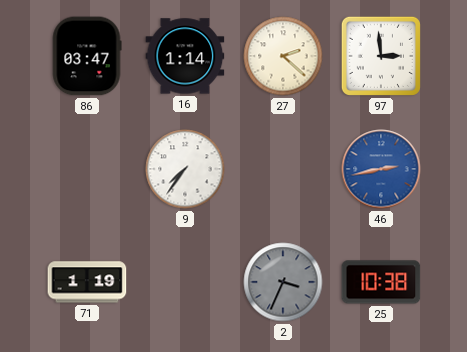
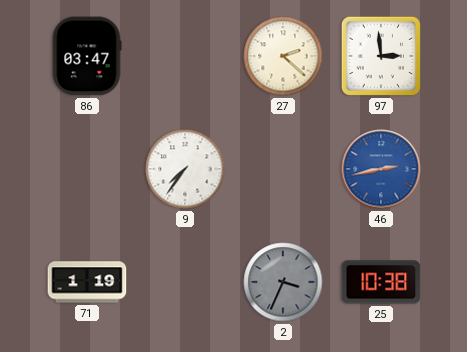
16: 1:14 -> none (185, 56)
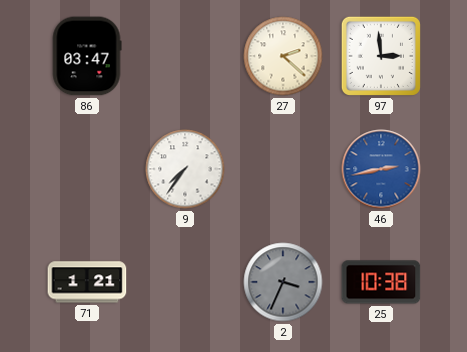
71: 1:19 -> 1:21 (87, 282)
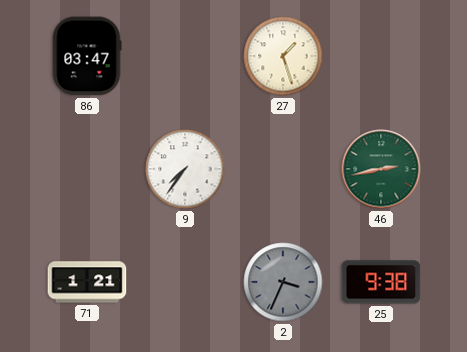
27: 2:22 -> 1:27 (283, 56)
97: 2:59 -> none (381, 56)
46 dial: blue -> green (381, 169)
25: 10:38 -> 9:38 (381, 282)
